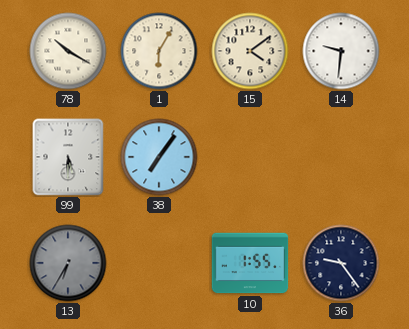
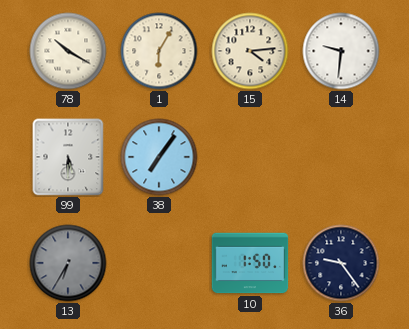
15: 4:09 -> 4:14 (250, 51)
10: 1:55 -> 1:50 (250, 263)
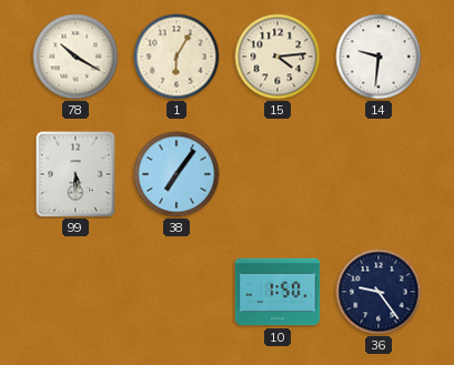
13: 6:35 -> none (68, 263)
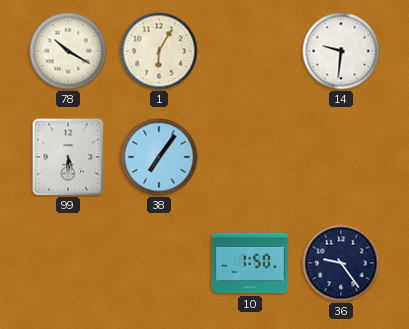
15: 4:14 -> none (278, 57)
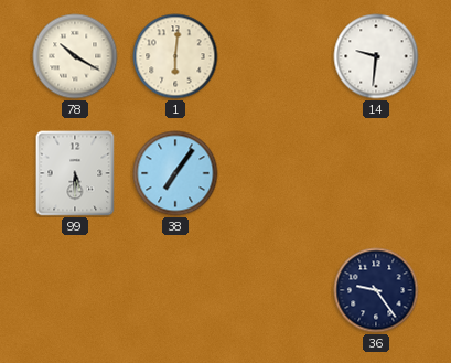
1: 6:05 -> 6:01 (175, 56)
10: 1:50 -> none (250, 263)
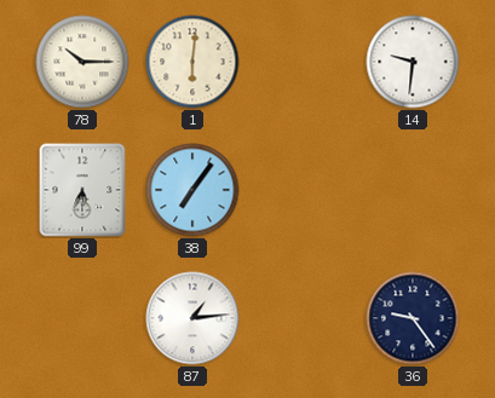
78: 10:20 -> 10:15 (82, 62)
99: 5:30 -> 5:34 (82, 190)
87: none -> 1:14 (192, 318)
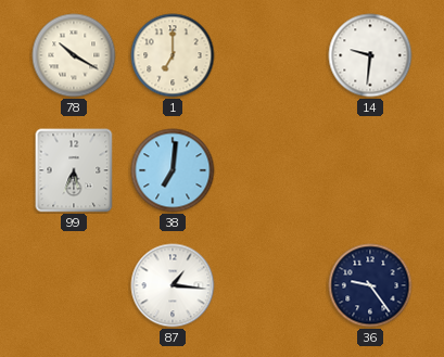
78: 10:15 -> 10:20 (74, 55)
1: 6:01 -> 7:00 (173, 55)
38: 7:06 -> 7:01 (173, 170)
87: 1:14 -> 1:16 (173, 285)
